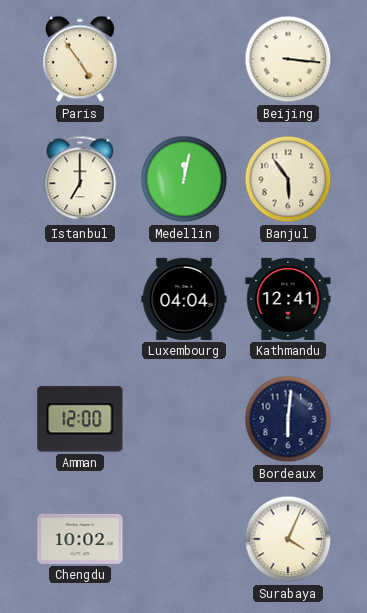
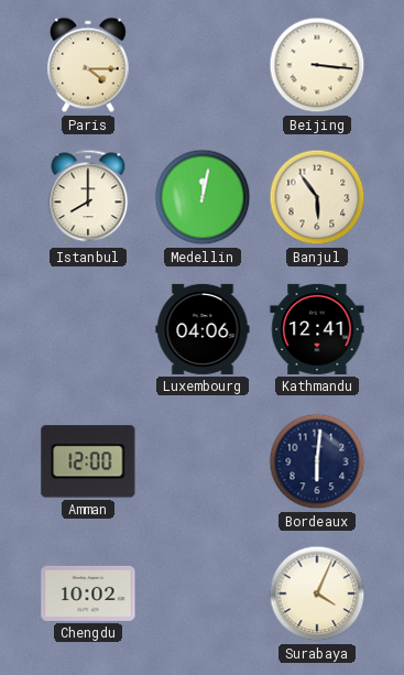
Paris: 4:54 -> 4:15 (89, 65)
Istanbul: 7:00 -> 8:00 (88, 197)
Luxembourg: 04:04 -> 04:06 (203, 329)
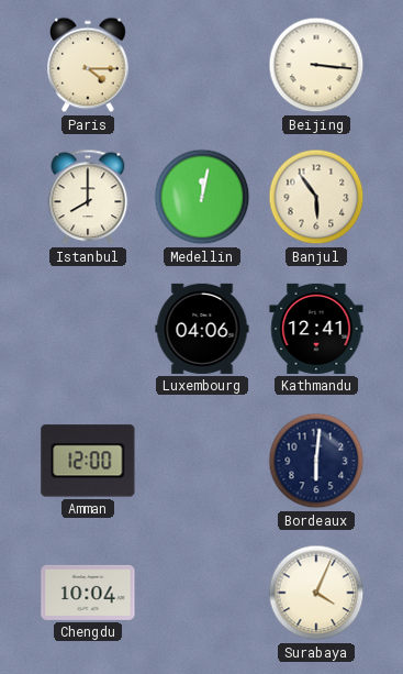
Chengdu: 10:02 -> 10:04 (88, 593)
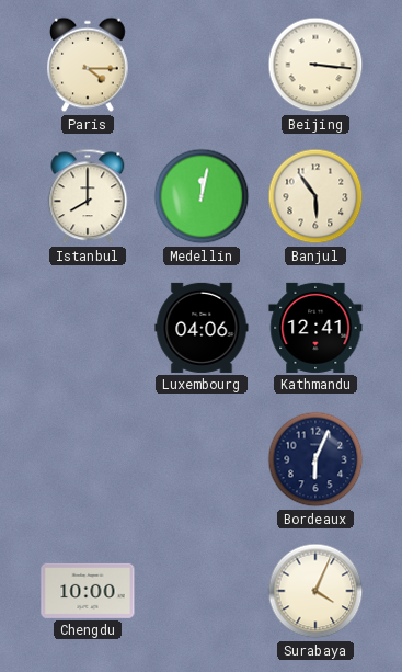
Amman: 12:00 -> none (88, 461)
Bordeaux: 6:01 -> 6:04 (315, 459)
Chengdu: 10:04 -> 10:00 (88, 591)
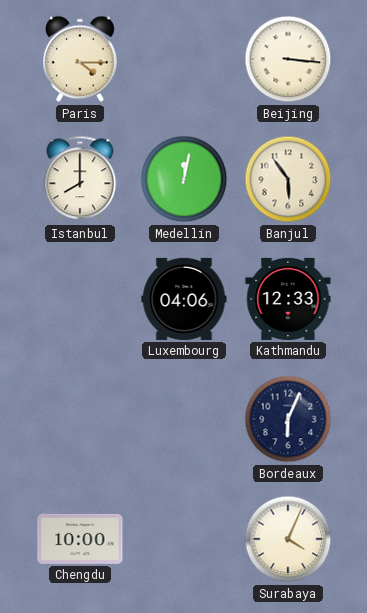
Kathmandu: 12:41 -> 12:33 (288, 299)
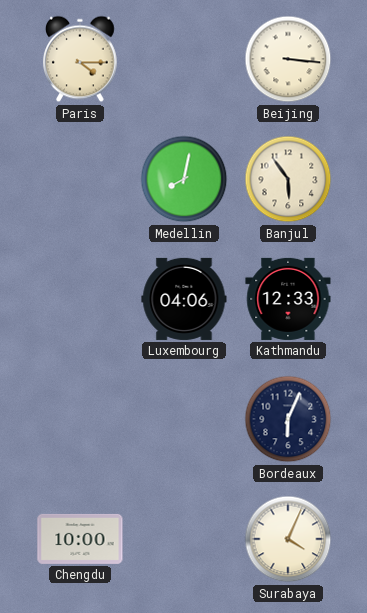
Istanbul: 8:00 -> none (80, 179)
Medellin: 12:02 -> 8:02 (184, 179)
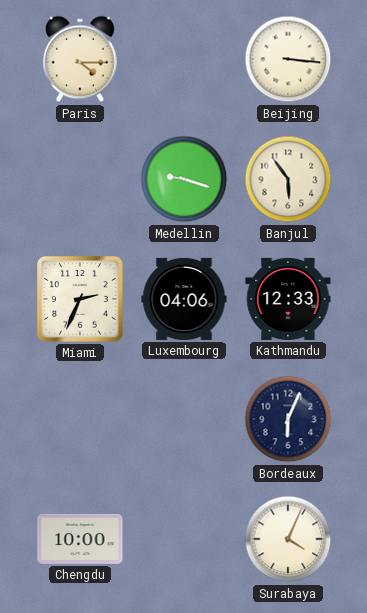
Medellin: 8:02 -> 9:18 (184, 179)
Miami: none -> 2:34 (81, 300)
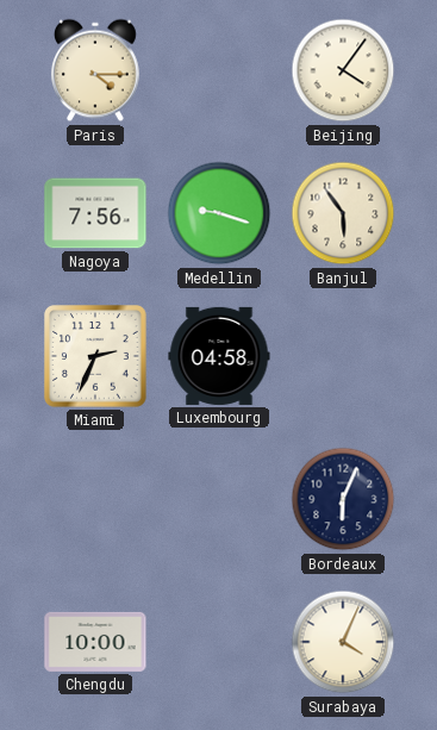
Beijing: 3:16 -> 4:06 (343, 70)
Nagoya: none -> 7:56 (95, 213)
Luxembourg: 04:06 -> 04:58 (219, 356)
Kathmandu: 12:33 -> none (288, 299)
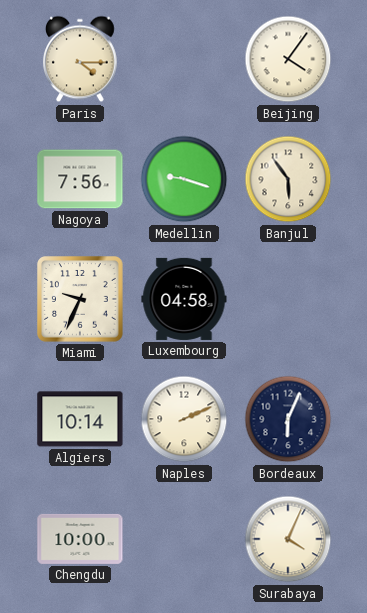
Miami: 2:34 -> 9:34 (81, 300)
Algiers: none -> 10:14 (80, 419)
Naples: none -> 2:11 (184, 419)
